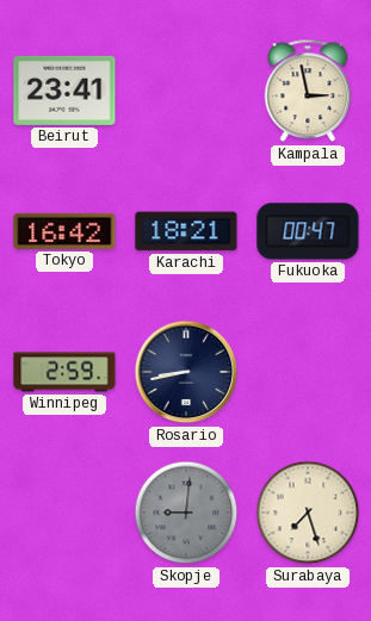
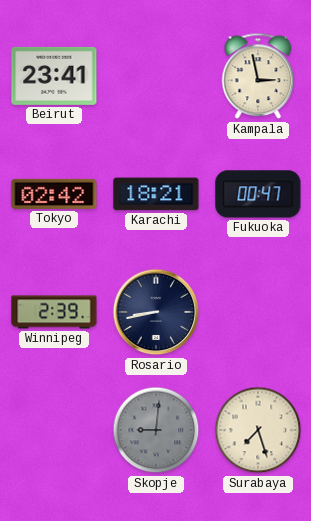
Tokyo: 16:42 -> 02:42 (54, 194)
Winnipeg: 2:59 -> 2:39 (54, 312)
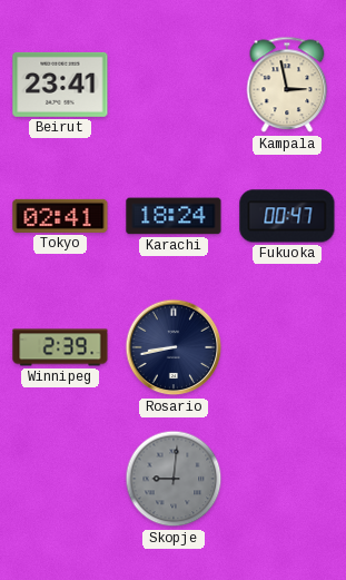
Tokyo: 02:42 -> 02:41 (60, 216)
Karachi: 18:21 -> 18:24 (174, 216)
Surabaya: 7:27 -> none (258, 430)
